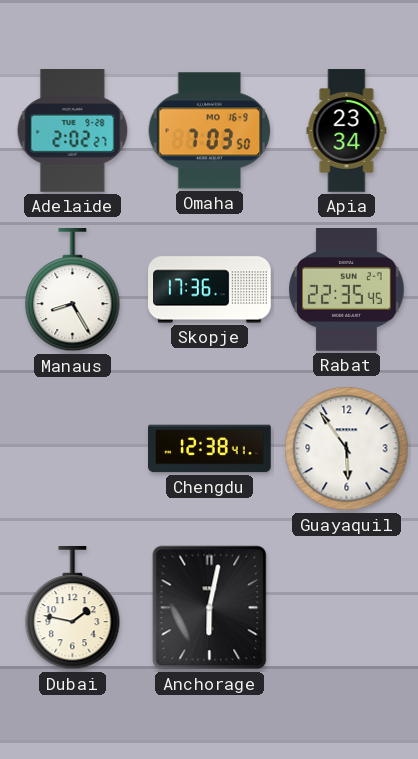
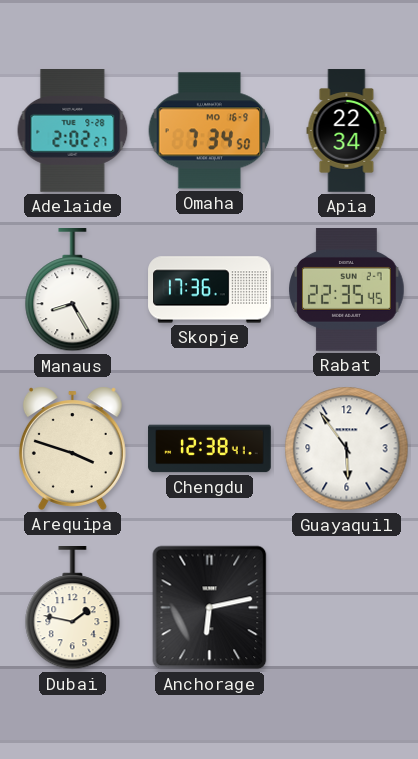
Omaha: 7:03 -> 7:34 (210, 131)
Apia: 23:34 -> 22:34 (347, 131)
Arequipa: none -> 3:48 (72, 448)
Anchorage: 6:02 -> 6:13 (210, 608)
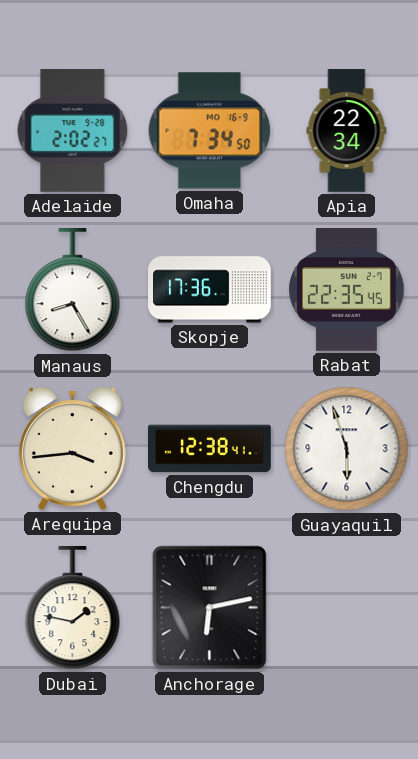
Arequipa: 3:48 -> 3:44 (72, 448)
Guayaquil: 5:54 -> 5:57 (347, 449)
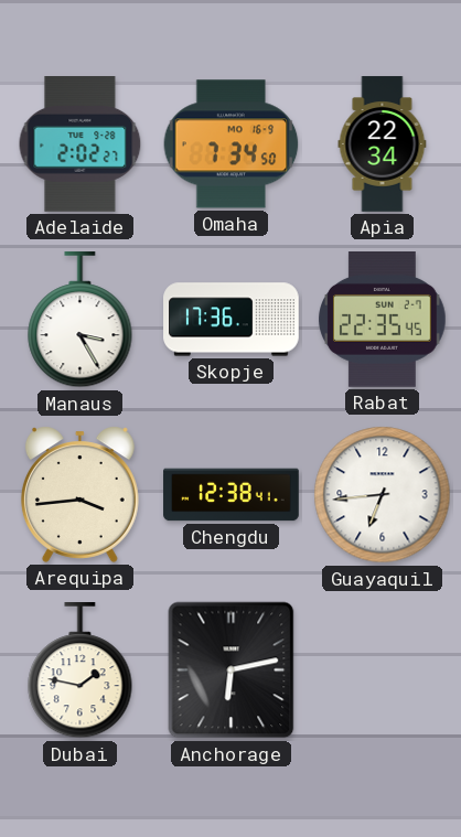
Manaus: 8:25 -> 3:25 (81, 321)
Guayaquil: 5:57 -> 6:44 (383, 495)
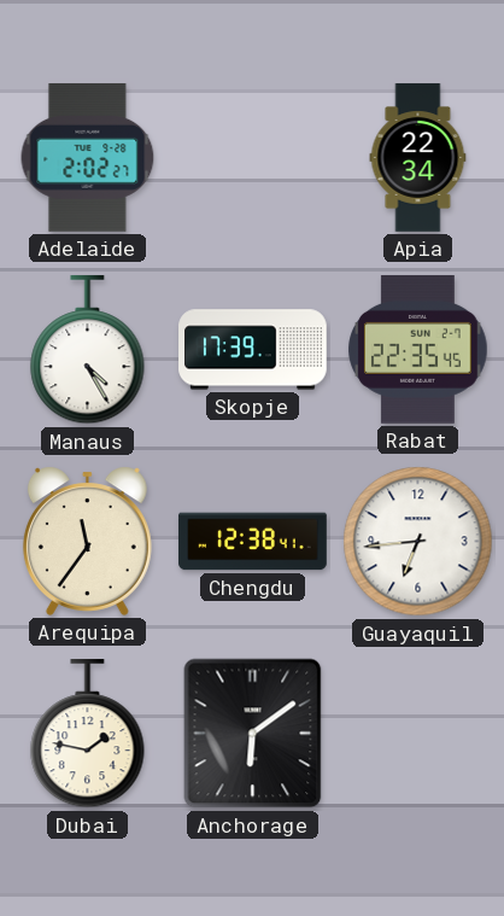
Omaha: 7:34 -> none (232, 144)
Manaus: 3:25 -> 4:25 (88, 351)
Skopje: 17:36 -> 17:39 (253, 350)
Arequipa: 3:44 -> 11:36 (87, 541)
Anchorage: 6:13 -> 6:09 (253, 734)
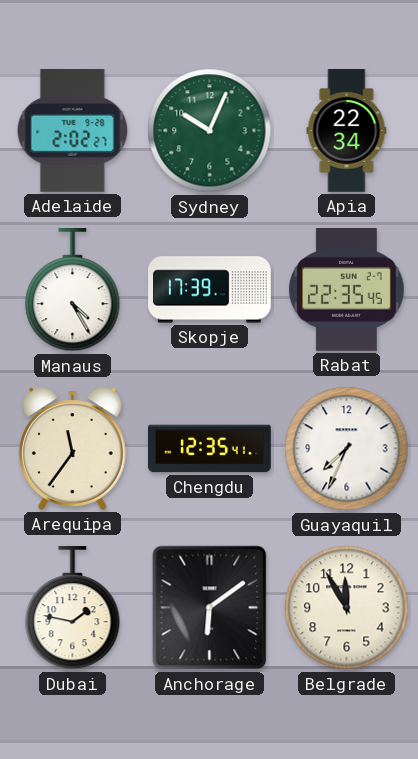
Sydney: none -> 10:04 (210, 131)
Chengdu: 12:38 -> 12:35 (210, 449)
Guayaquil: 6:44 -> 7:34 (347, 449)
Belgrade: none -> 11:55 (347, 608)
